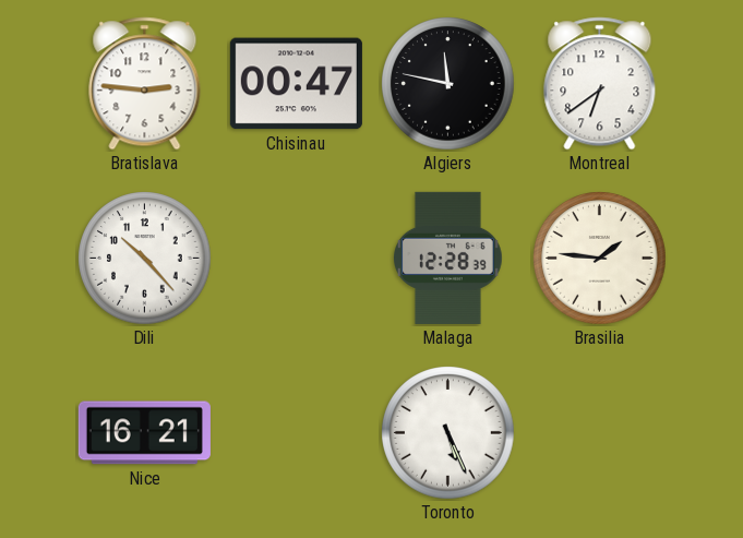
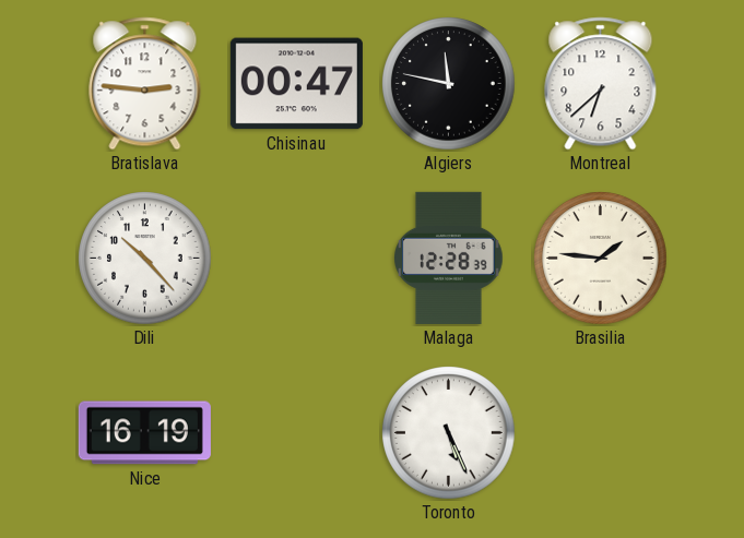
Montreal: 6:39 -> 6:38 (601, 84)
Nice: 16:21 -> 16:19 (144, 433)
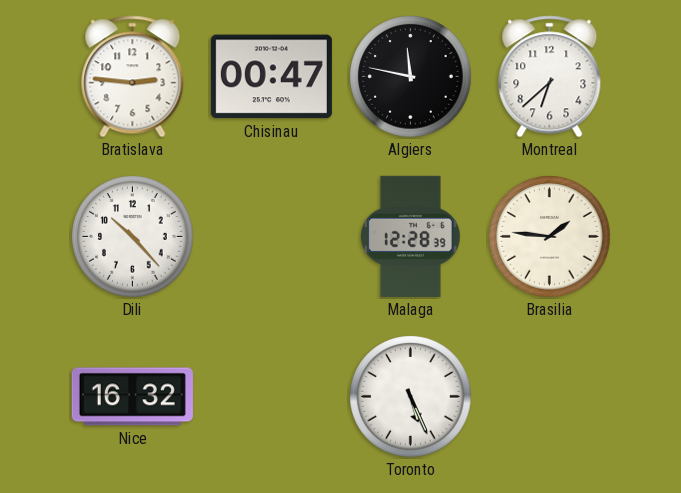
Nice: 16:19 -> 16:32 (132, 397)
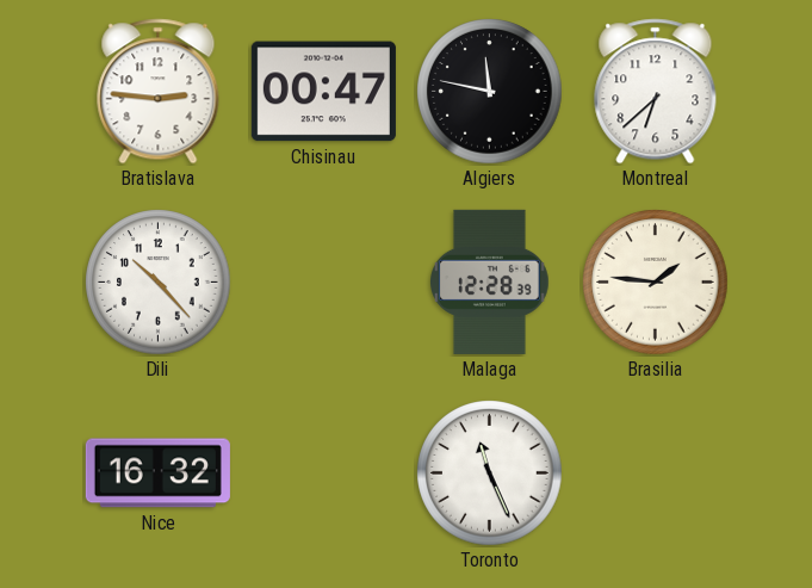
Toronto: 5:26 -> 11:26 (490, 474)
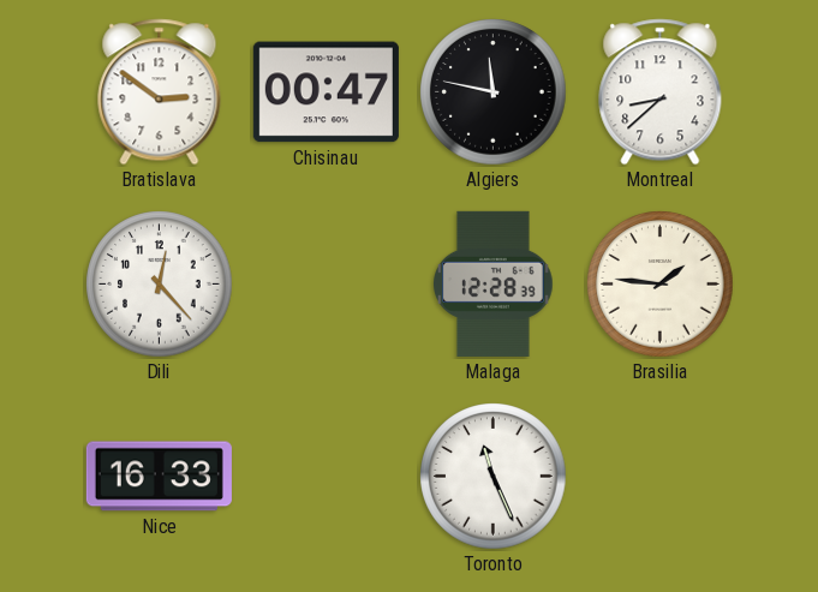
Bratislava: 2:46 -> 2:51 (160, 92)
Montreal: 6:38 -> 8:38 (661, 92)
Dili: 10:23 -> 12:23 (160, 285)
Nice: 16:32 -> 16:33 (159, 477)
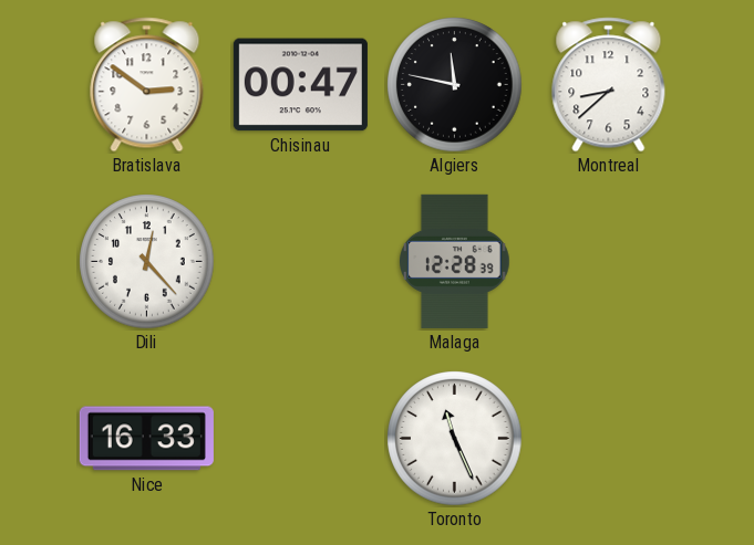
Brasilia: 1:46 -> none (661, 285)
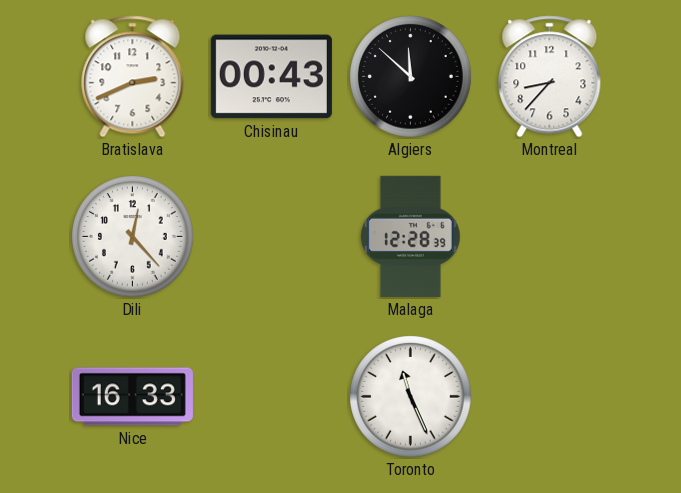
Bratislava: 2:51 -> 2:41 (133, 77)
Chisinau: 00:47 -> 00:43 (271, 77)
Algiers: 11:47 -> 11:52 (411, 77)
Montreal: 8:38 -> 8:37 (550, 77)
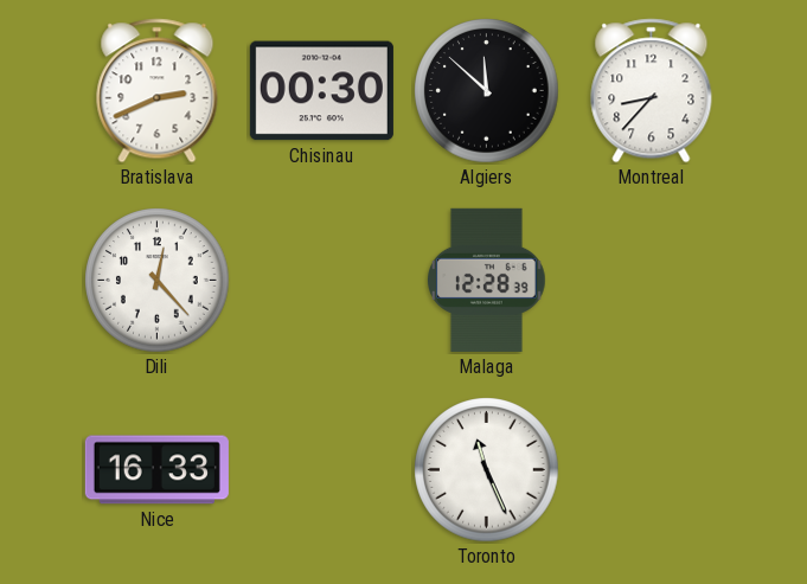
Chisinau: 00:43 -> 00:30 (321, 91)
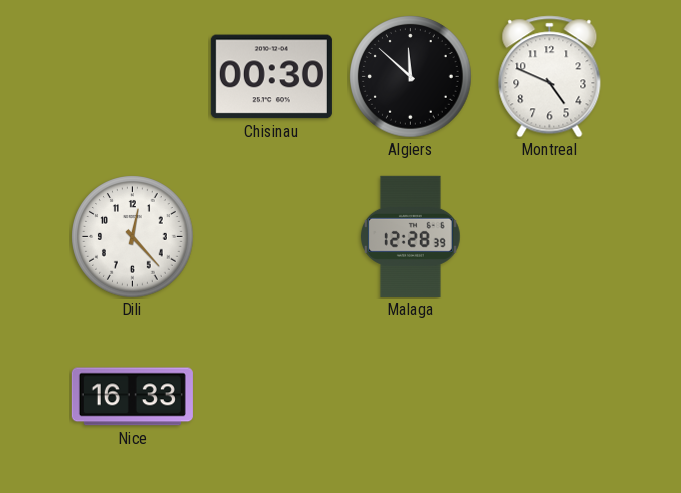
Bratislava: 2:41 -> none (158, 91)
Montreal: 8:37 -> 4:49 (550, 77)
Toronto: 11:26 -> none (487, 470)
